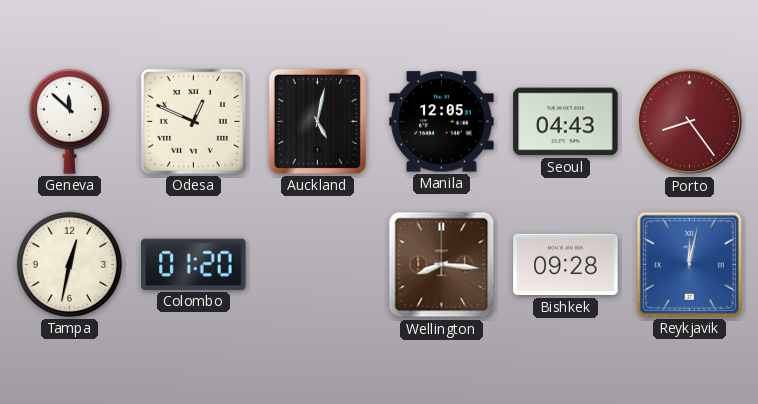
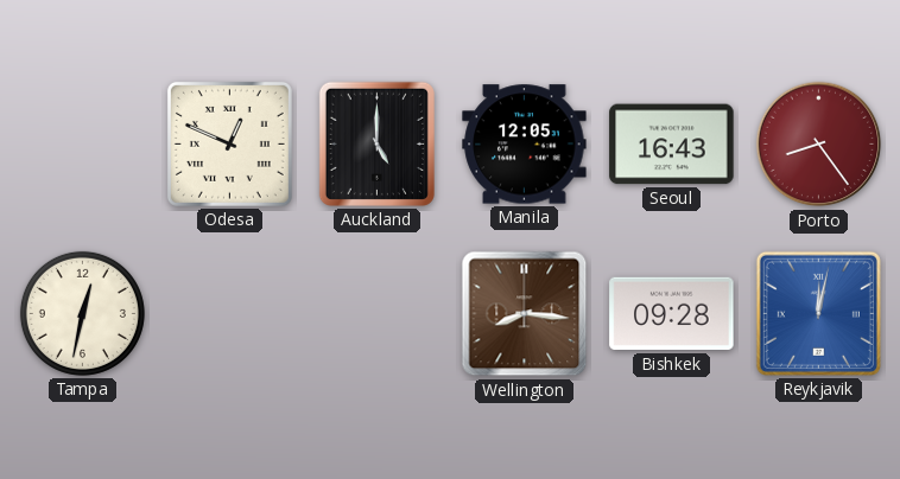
Geneva: 11:52 -> none (69, 121)
Auckland: 5:02 -> 5:00 (376, 143)
Seoul: 04:43 -> 16:43 (672, 145)
Colombo: 01:20 -> none (194, 264)
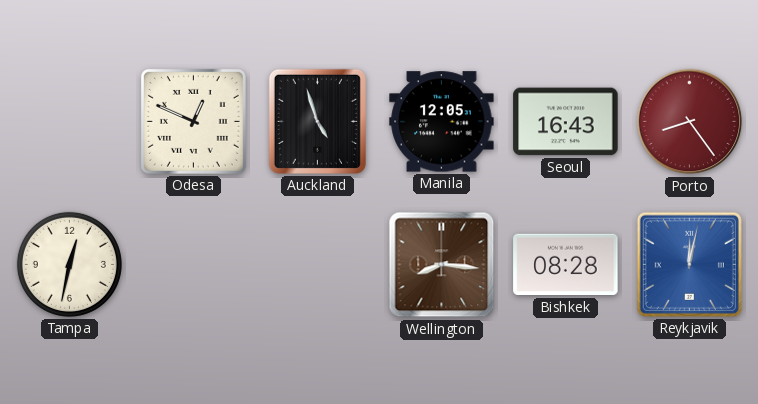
Auckland: 5:00 -> 4:57 (317, 121)
Bishkek: 09:28 -> 08:28 (566, 265)
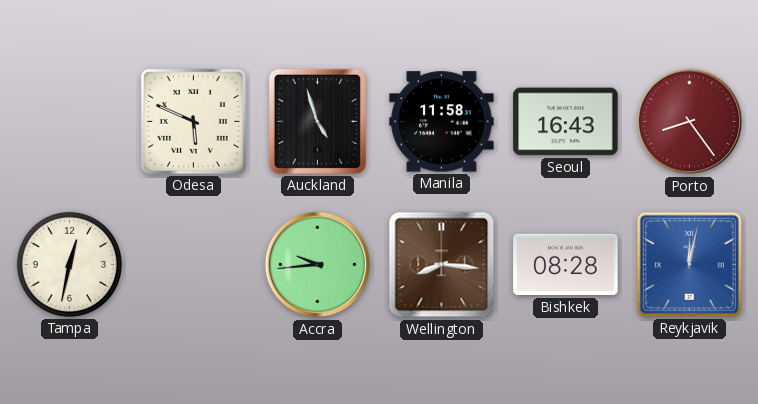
Odesa: 12:49 -> 5:49 (193, 121)
Manila: 12:05 -> 11:58 (442, 122)
Accra: none -> 9:44 (318, 265)
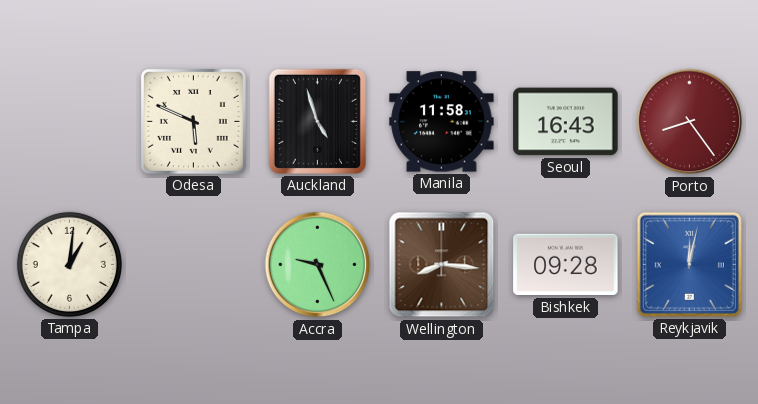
Tampa: 12:32 -> 1:01 (69, 264)
Accra: 9:44 -> 9:26 (318, 265)
Bishkek: 08:28 -> 09:28 (566, 265)
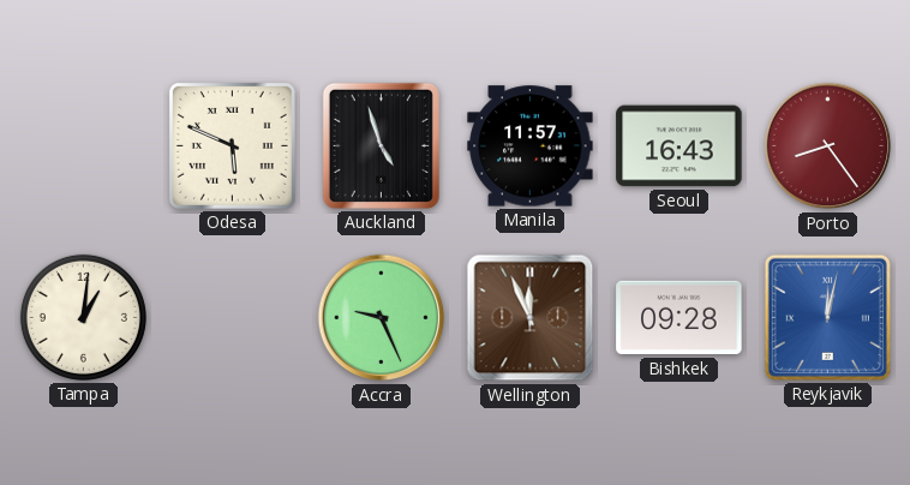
Manila: 11:58 -> 11:57 (531, 146)
Wellington: 8:16 -> 11:56 (531, 318)
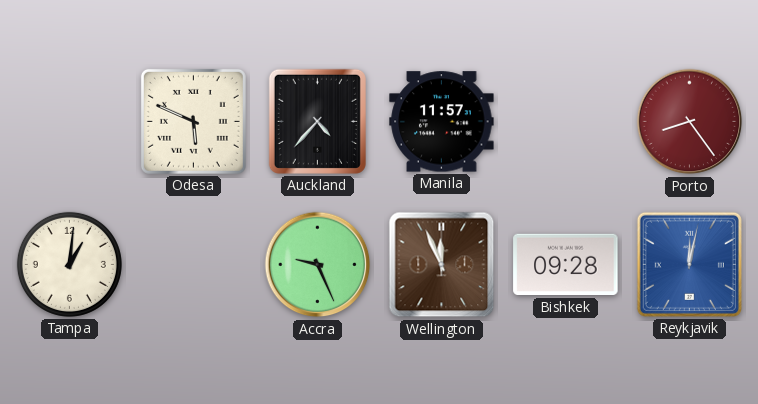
Auckland: 4:57 -> 4:37 (317, 121)
Seoul: 16:43 -> none (679, 146)
